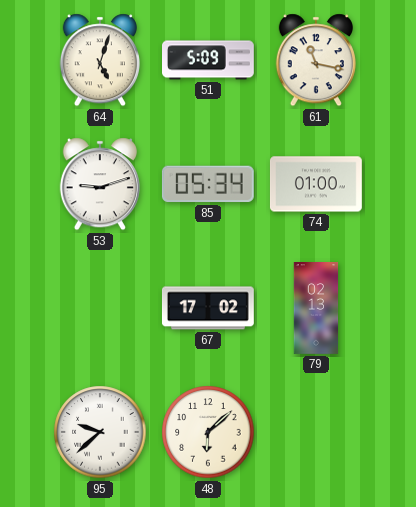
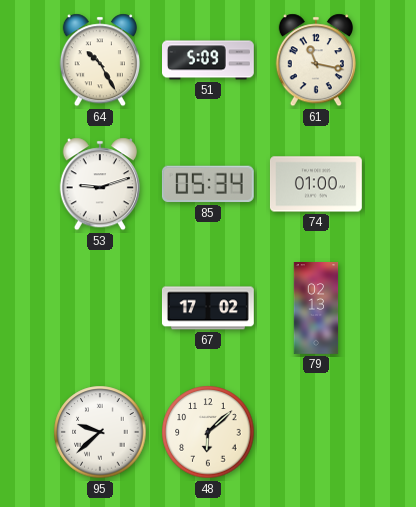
64: 5:03 -> 10:25 (100, 60)
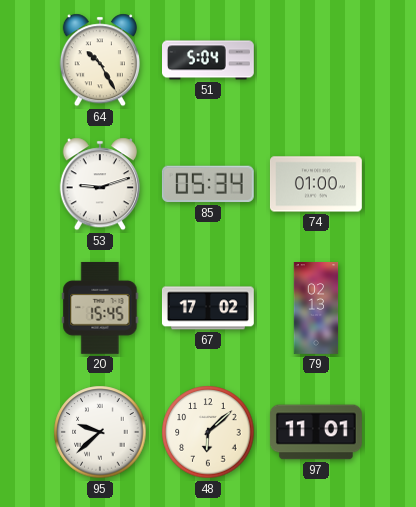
51: 5:09 -> 5:04 (209, 60)
61: 11:17 -> none (316, 60)
20: none -> 15:45 (100, 308)
97: none -> 11:01 (316, 432)
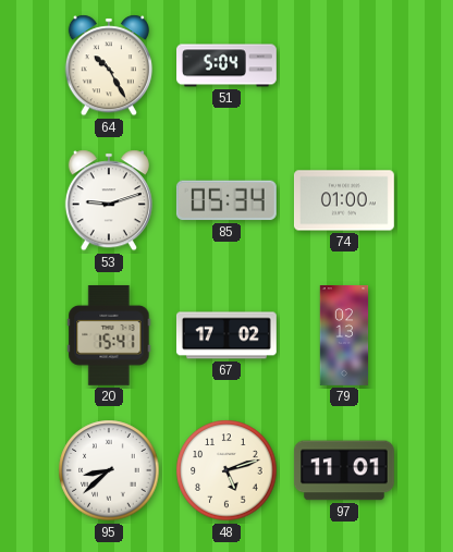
20: 15:45 -> 15:41 (109, 335)
95: 9:38 -> 8:38 (109, 470)
48: 6:08 -> 5:12 (226, 470)
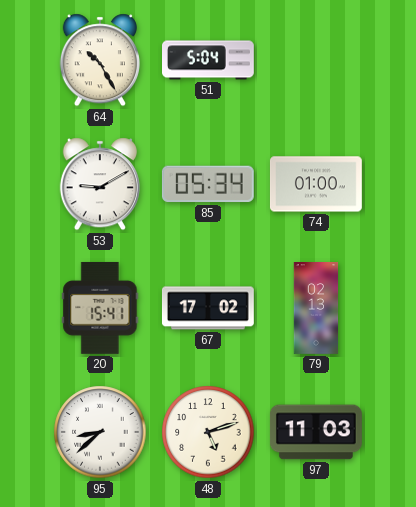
53: 9:12 -> 9:10 (100, 184)
97: 11:01 -> 11:03 (316, 432)
